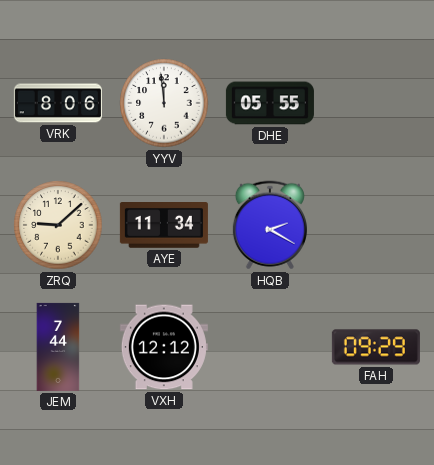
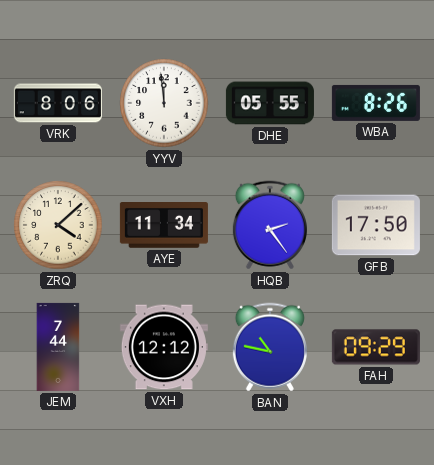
WBA: none -> 8:26 (376, 103)
ZRQ: 9:08 -> 4:08 (58, 225)
HQB: 2:20 -> 2:24 (270, 225)
GFB: none -> 17:50 (376, 225)
BAN: none -> 10:47 (270, 347)
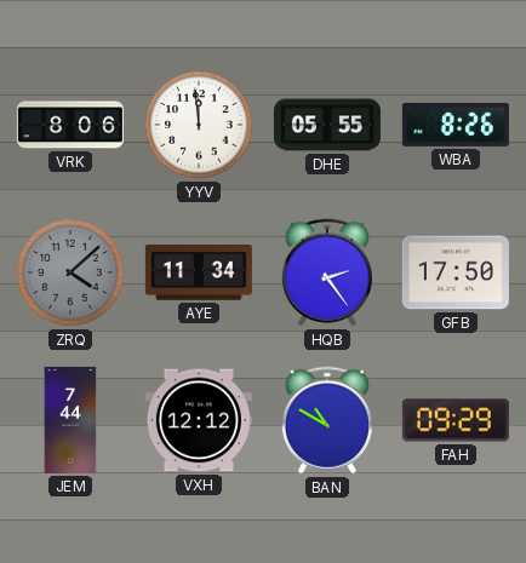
ZRQ dial: cream -> grey (70, 272)
BAN: 10:47 -> 10:50 (327, 420)
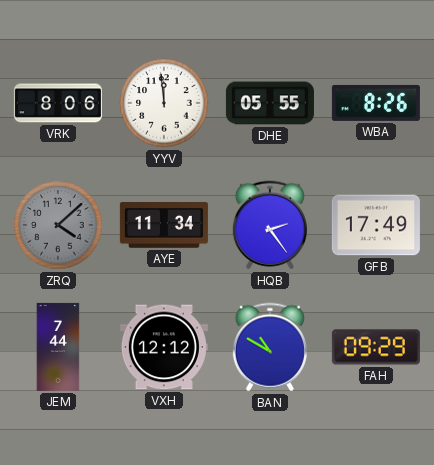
GFB: 17:50 -> 17:49 (376, 225)
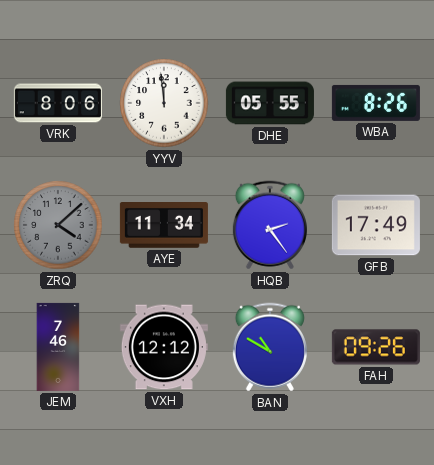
JEM: 7:44 -> 7:46 (58, 347)
FAH: 09:29 -> 09:26 (376, 347)
